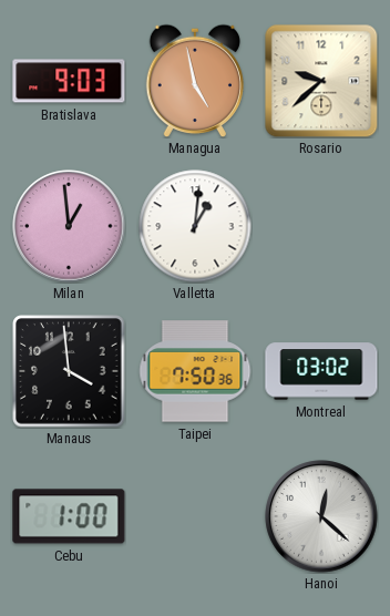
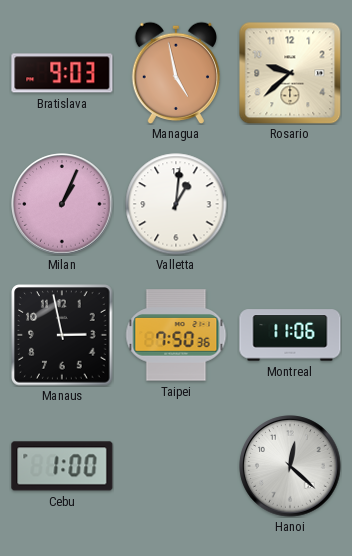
Milan: 12:59 -> 1:04 (62, 204)
Manaus: 3:59 -> 2:58 (62, 335)
Montreal: 03:02 -> 11:06 (290, 335)
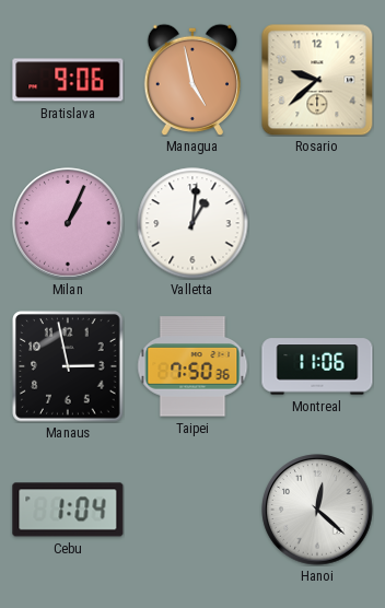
Bratislava: 9:03 -> 9:06 (68, 80)
Cebu: 1:00 -> 1:04 (68, 510)
